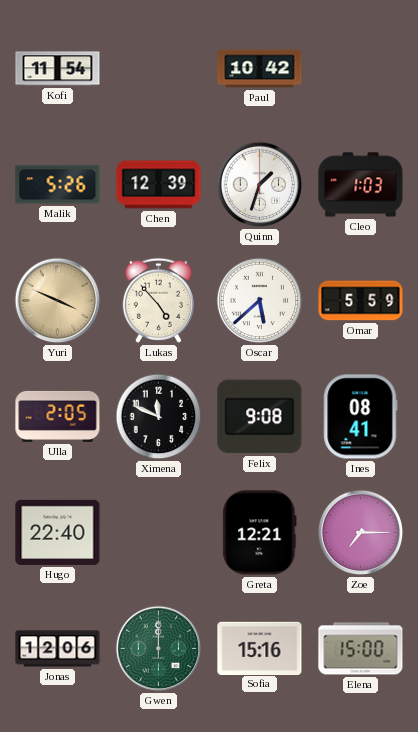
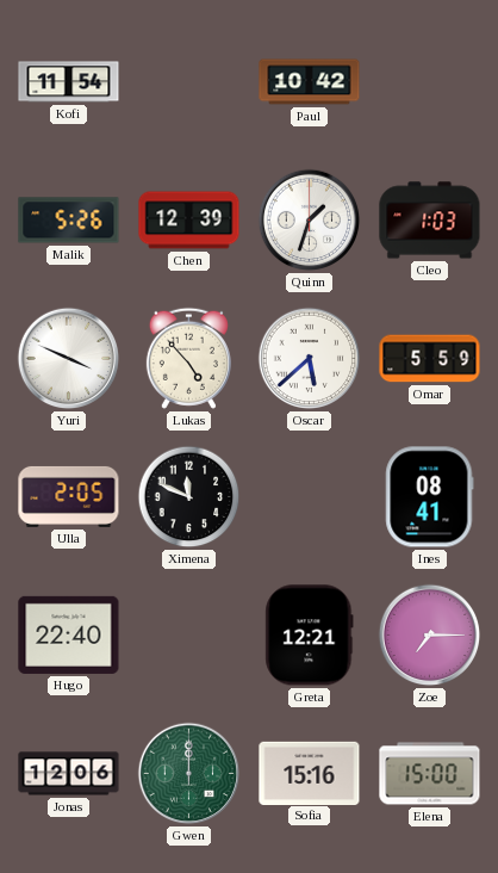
Yuri dial: champagne -> white (69, 359)
Felix: 9:08 -> none (260, 417)
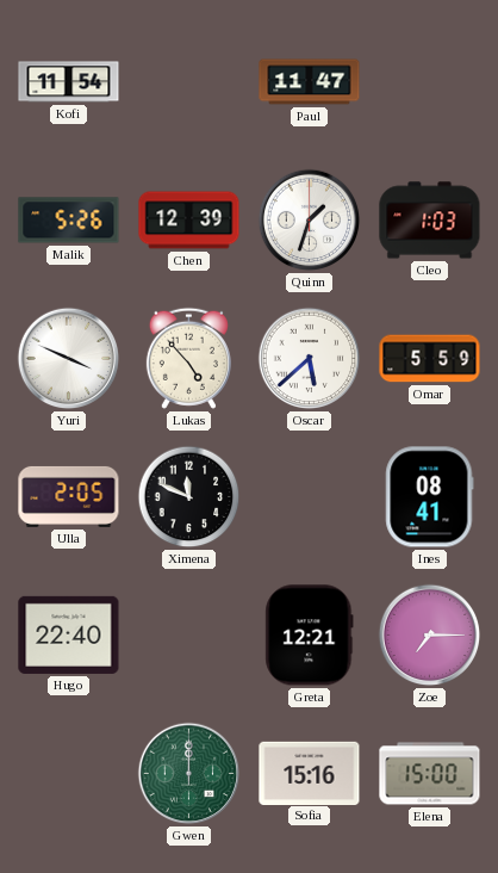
Paul: 10:42 -> 11:47 (310, 82)
Jonas: 12:06 -> none (69, 774)
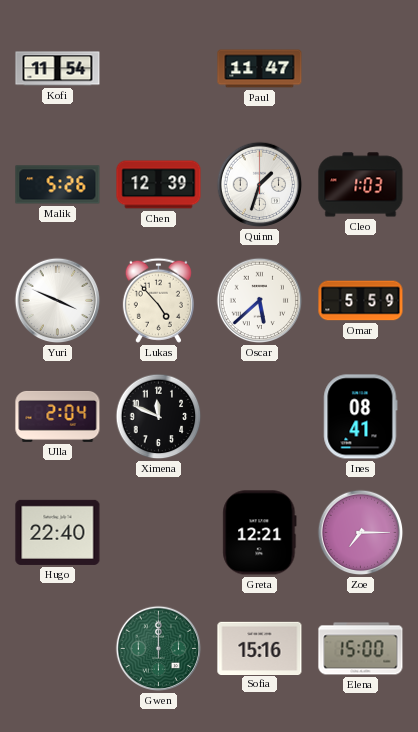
Ulla: 2:05 -> 2:04 (58, 416)
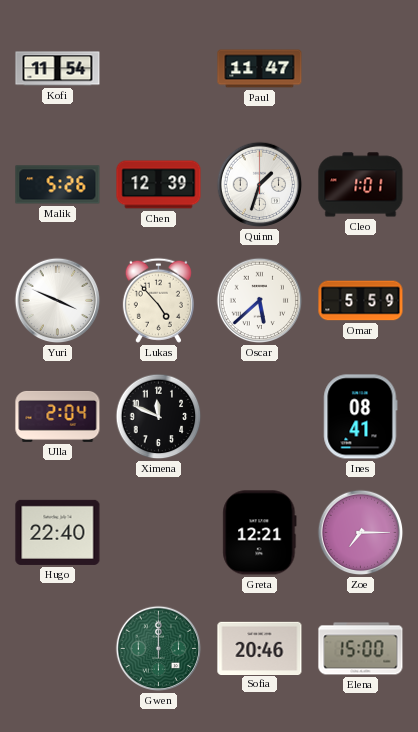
Cleo: 1:03 -> 1:01 (361, 185)
Sofia: 15:16 -> 20:46 (260, 648)
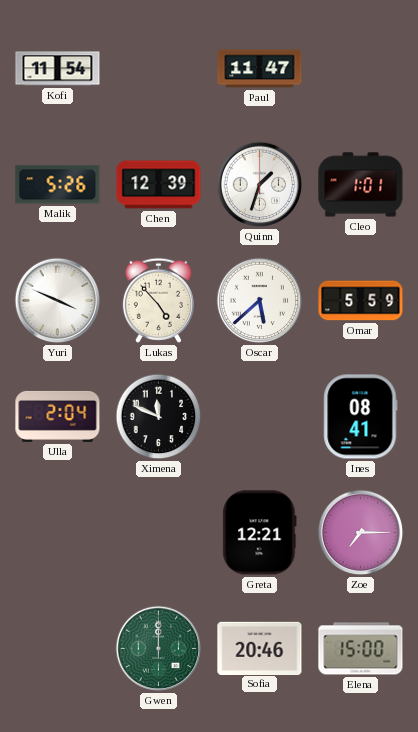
Hugo: 22:40 -> none (58, 532)
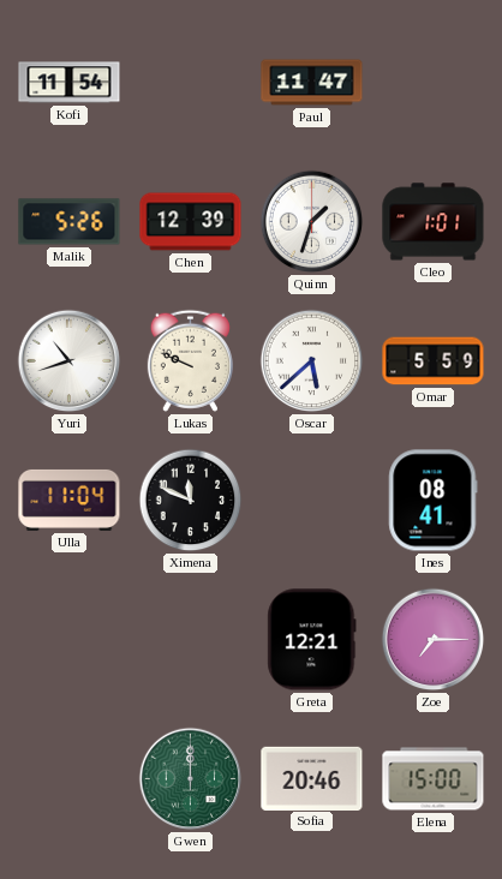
Yuri: 3:49 -> 10:42 (70, 361)
Lukas: 4:53 -> 9:49 (190, 360)
Ulla: 2:04 -> 11:04 (70, 500)
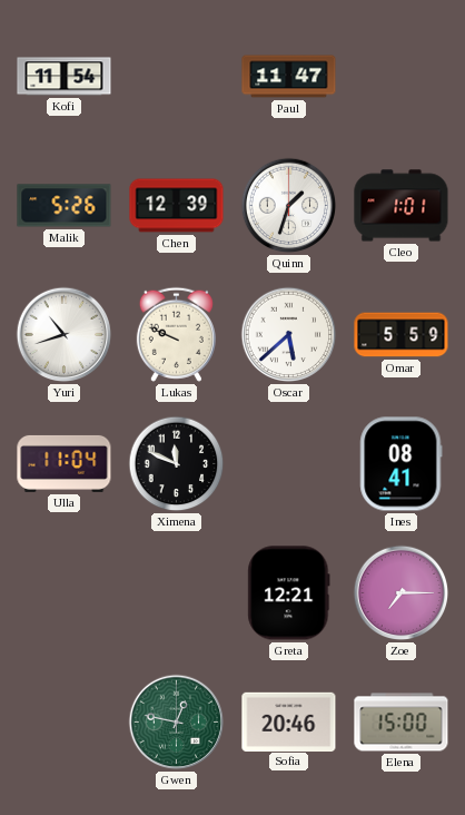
Gwen: 12:00 -> 12:47 (177, 723)
